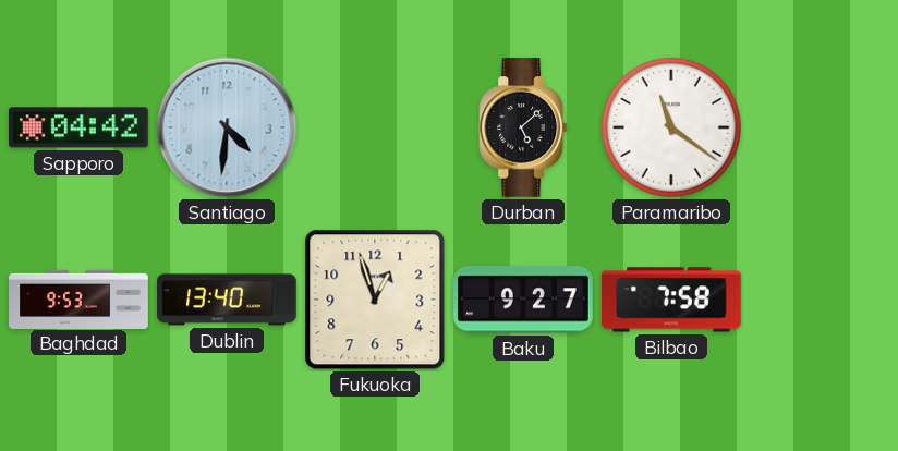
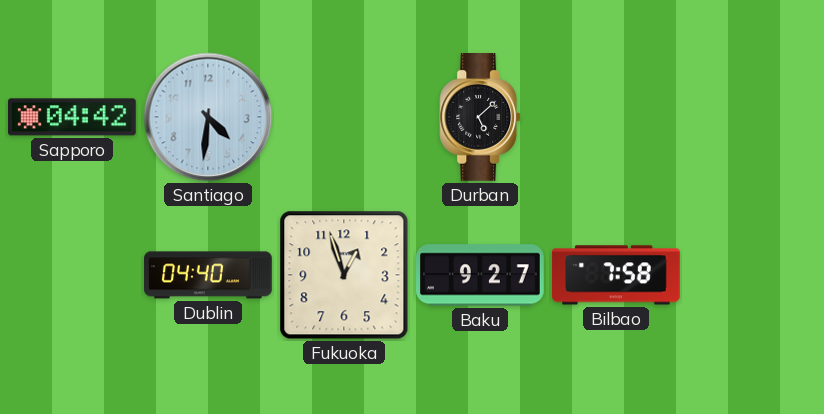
Paramaribo: 11:21 -> none (672, 129)
Baghdad: 9:53 -> none (78, 298)
Dublin: 13:40 -> 04:40 (208, 275)
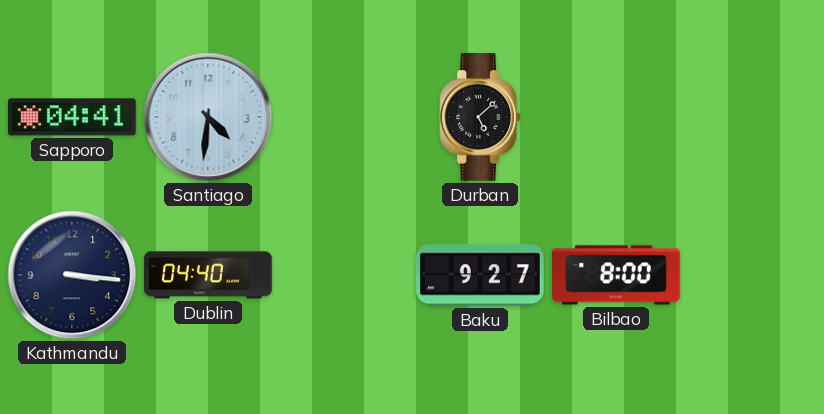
Sapporo: 04:42 -> 04:41 (73, 117)
Kathmandu: none -> 3:16 (72, 275)
Fukuoka: 12:57 -> none (344, 275)
Bilbao: 7:58 -> 8:00 (617, 275)
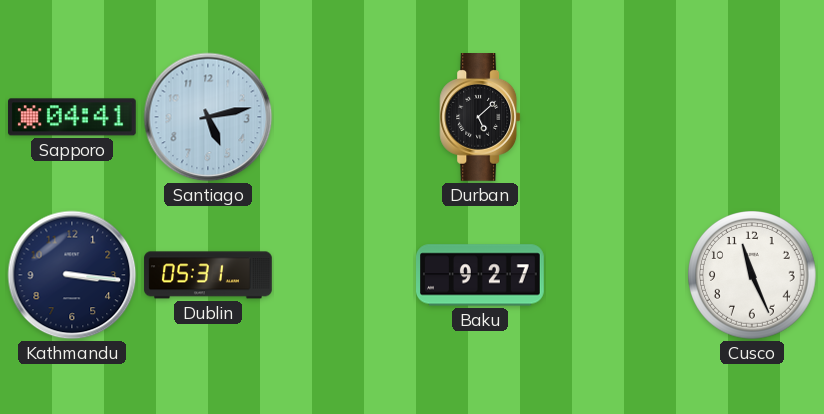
Santiago: 4:31 -> 5:13 (208, 117)
Dublin: 04:40 -> 05:31 (208, 275)
Bilbao: 8:00 -> none (617, 275)
Cusco: none -> 11:26 (753, 276)
